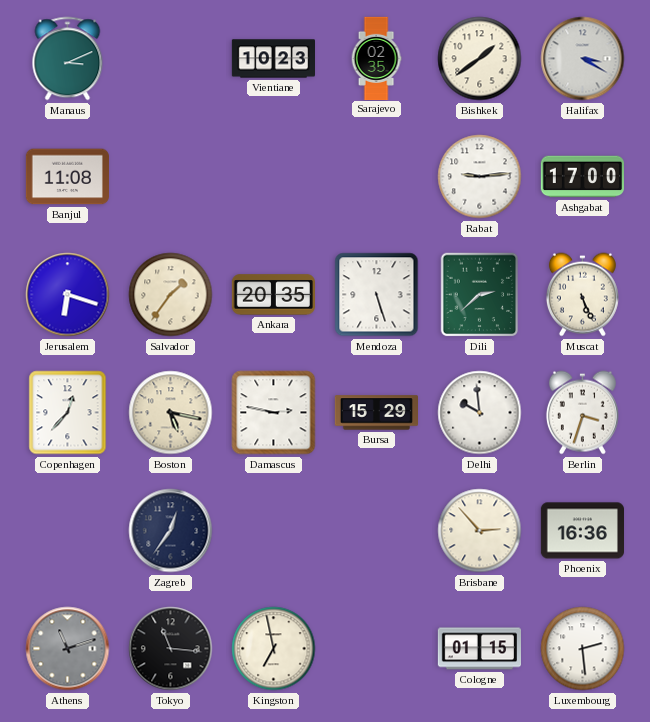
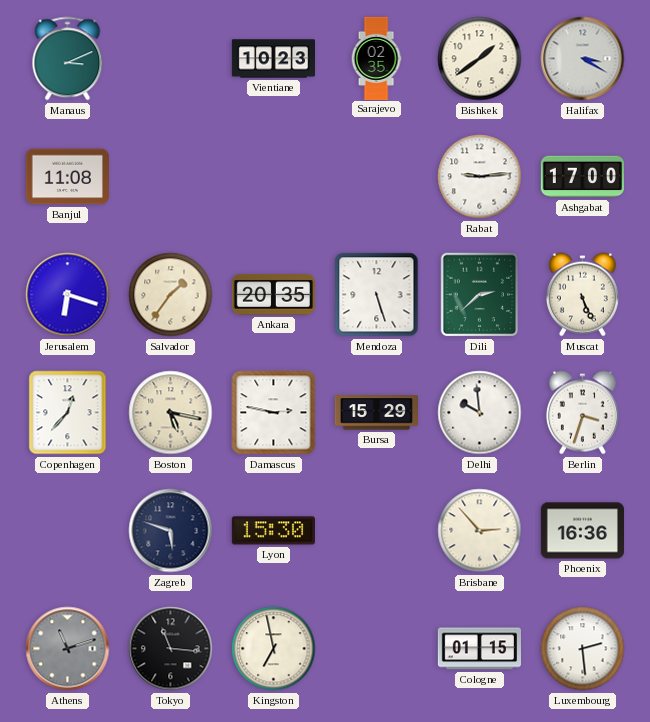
Zagreb: 12:36 -> 5:48 (171, 531)
Lyon: none -> 15:30 (273, 531)
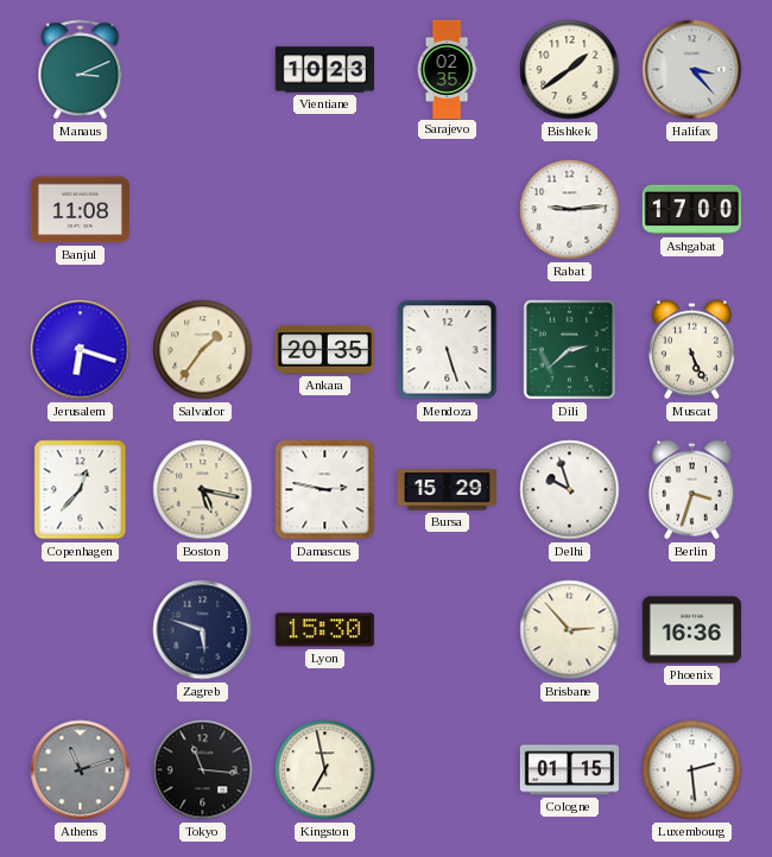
Halifax: 3:20 -> 3:23 (692, 70)
Delhi: 9:59 -> 9:57 (570, 490)
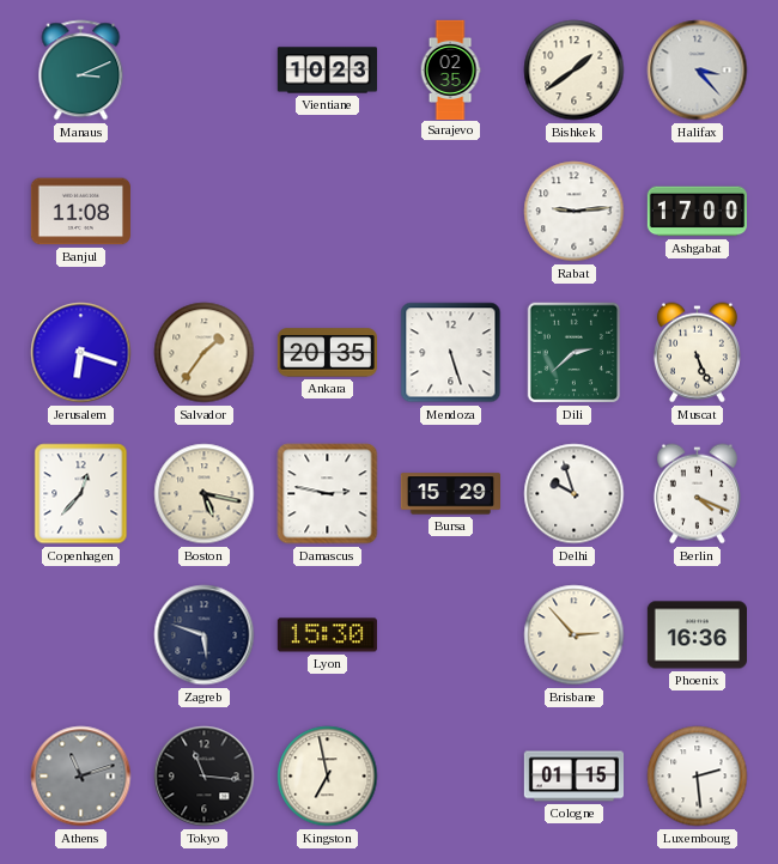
Berlin: 3:33 -> 4:19 (697, 494)
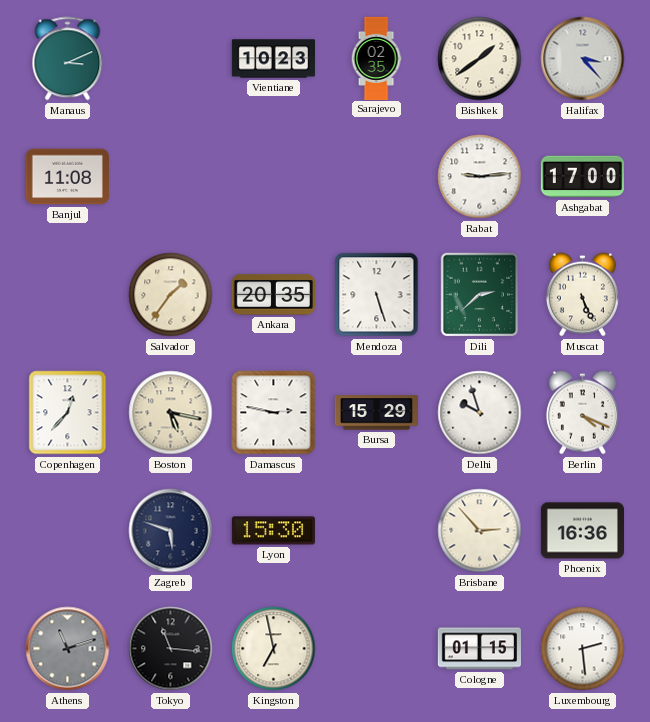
Jerusalem: 6:18 -> none (81, 353)
